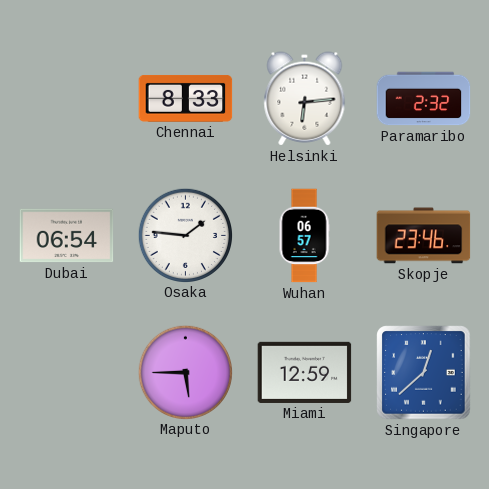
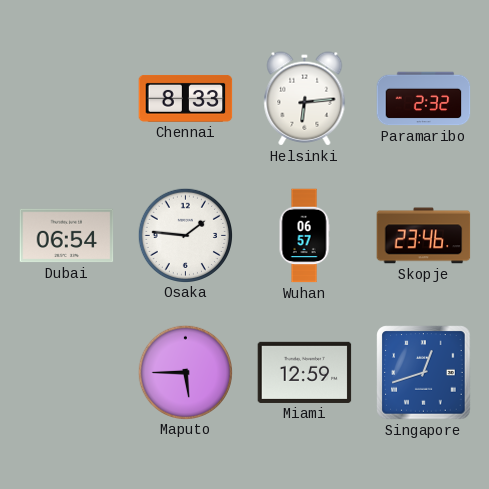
Singapore: 12:38 -> 12:42 (424, 373)
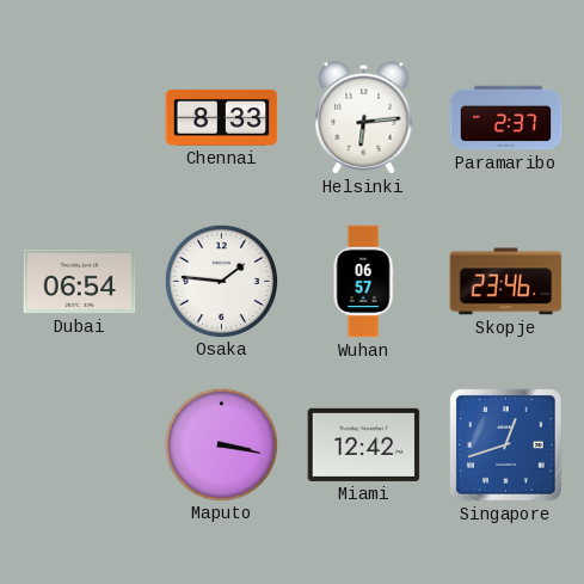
Paramaribo: 2:32 -> 2:37 (506, 118)
Maputo: 5:45 -> 3:17 (221, 444)
Miami: 12:59 -> 12:42 (364, 444)
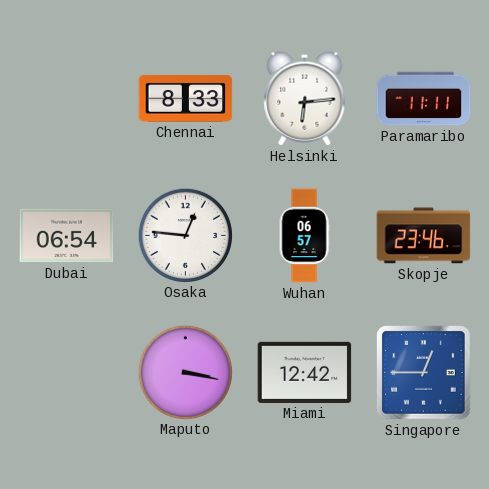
Paramaribo: 2:37 -> 11:11 (424, 99)
Osaka: 1:46 -> 12:46 (185, 235)
Singapore: 12:42 -> 12:45 (424, 373)
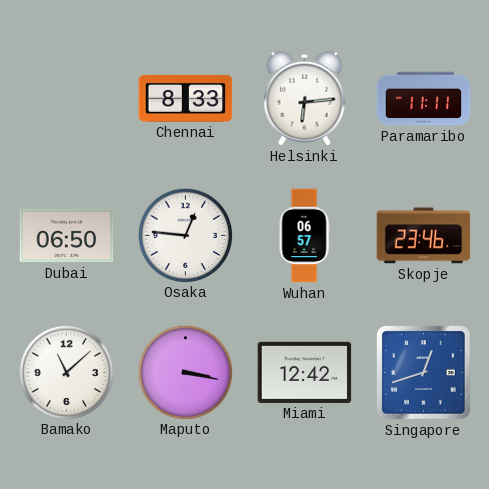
Dubai: 06:54 -> 06:50 (67, 236)
Bamako: none -> 11:08 (66, 372)
Singapore: 12:45 -> 12:42 (424, 373)
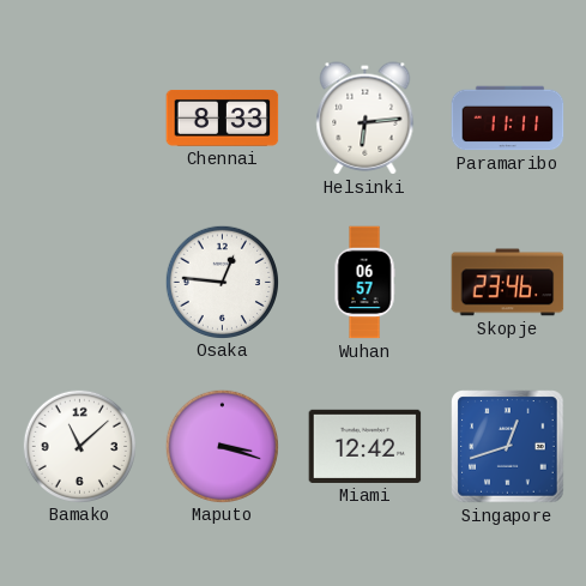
Dubai: 06:50 -> none (67, 236)
Maputo: 3:17 -> 3:18 (222, 446)
